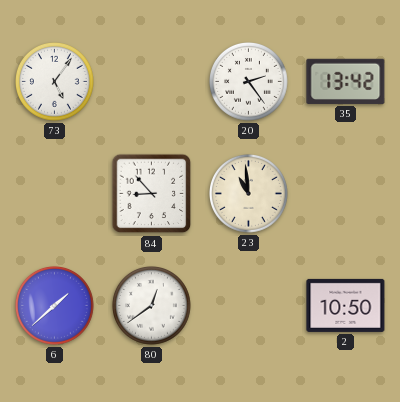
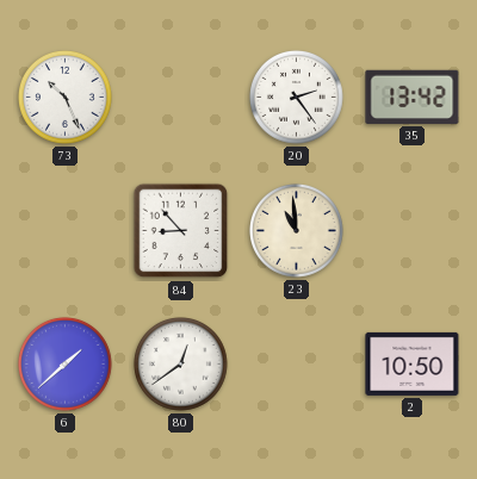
73: 5:06 -> 10:26 (66, 98)
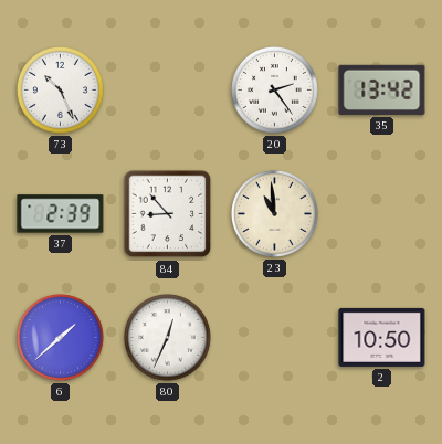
37: none -> 2:39 (61, 214)
80: 12:39 -> 12:34 (168, 338)
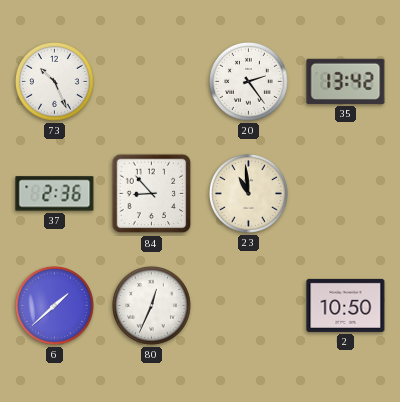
37: 2:39 -> 2:36 (55, 194)
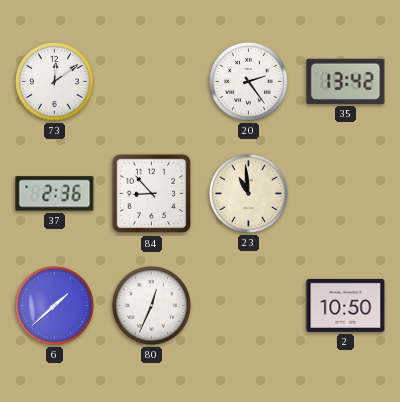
73: 10:26 -> 12:09 (55, 82)
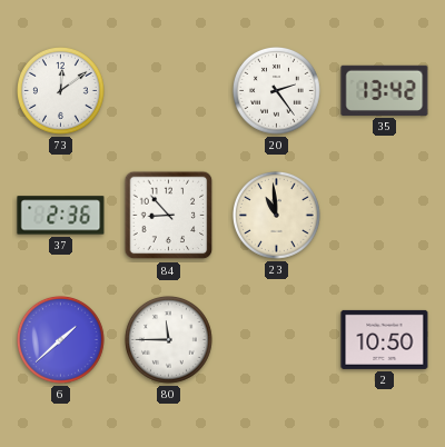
80: 12:34 -> 11:45 (169, 340)
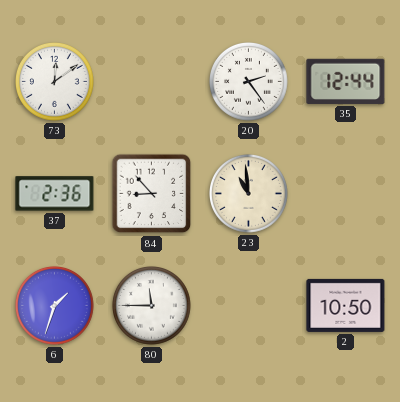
35: 13:42 -> 12:44 (346, 81)
6: 1:38 -> 1:33 (55, 306)
